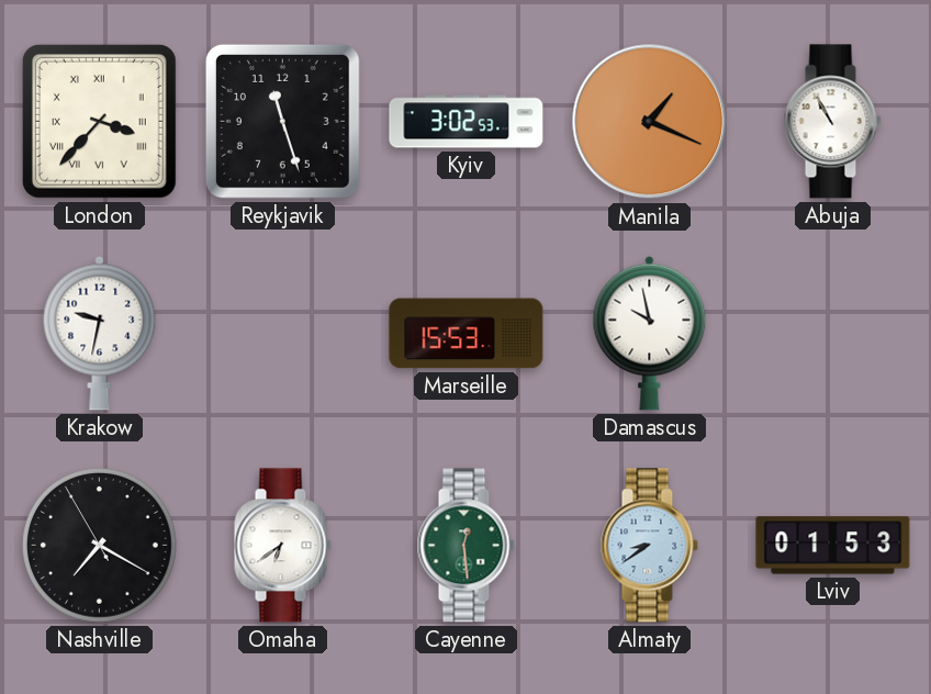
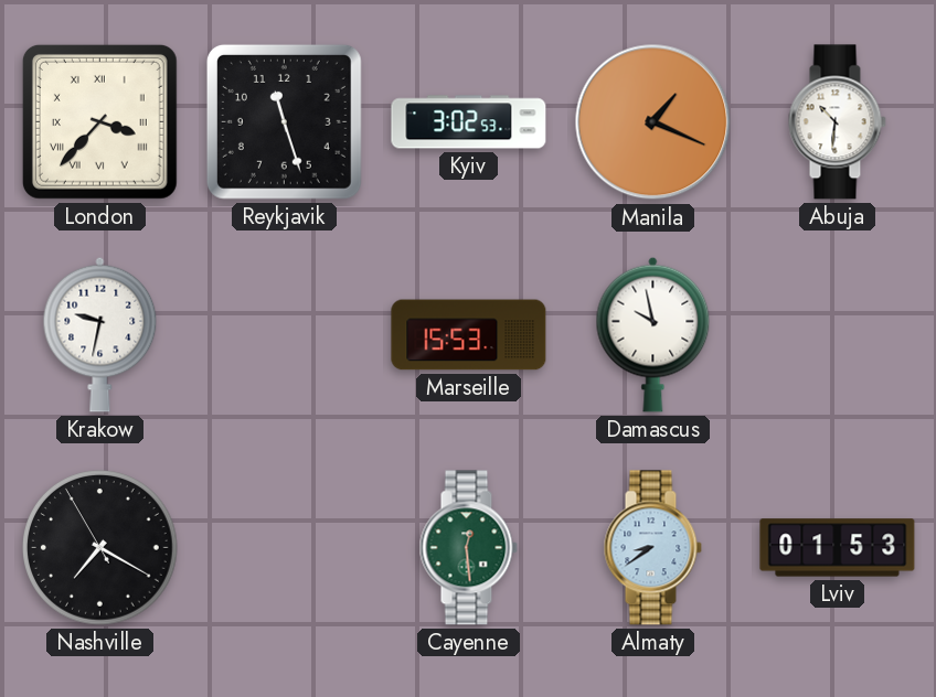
Abuja: 10:55 -> 10:31 (837, 122)
Omaha: 6:39 -> none (282, 546)
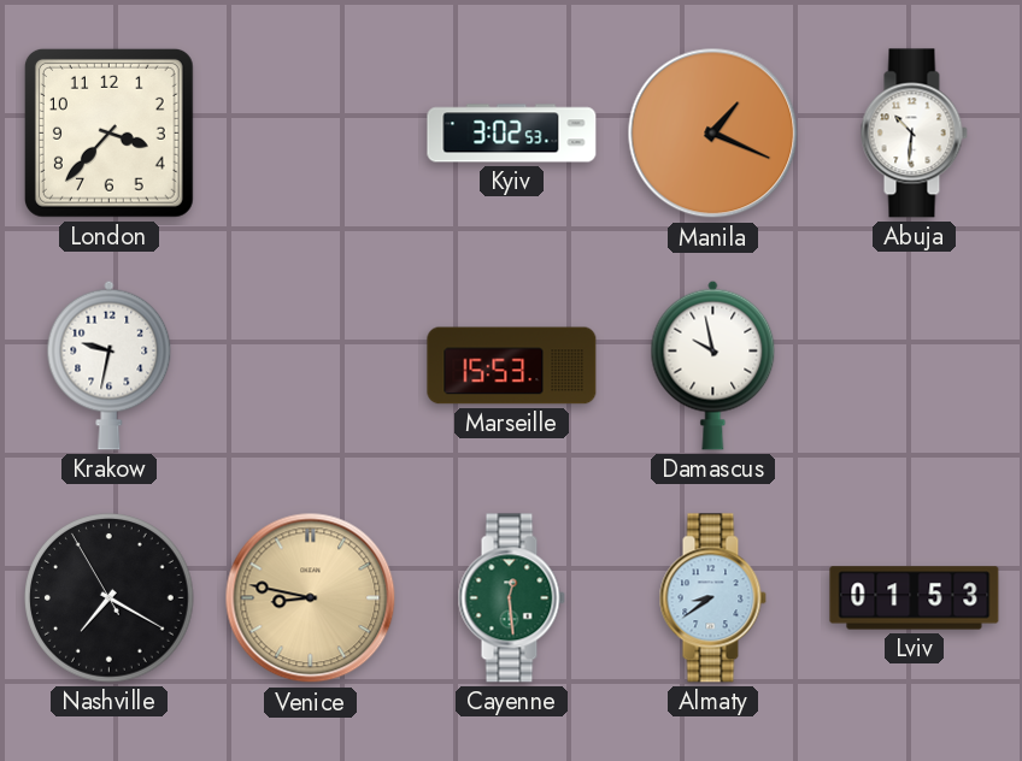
London numerals: Roman -> Arabic (108, 132)
Reykjavik: 11:27 -> none (284, 121)
Venice: none -> 8:47 (311, 598)
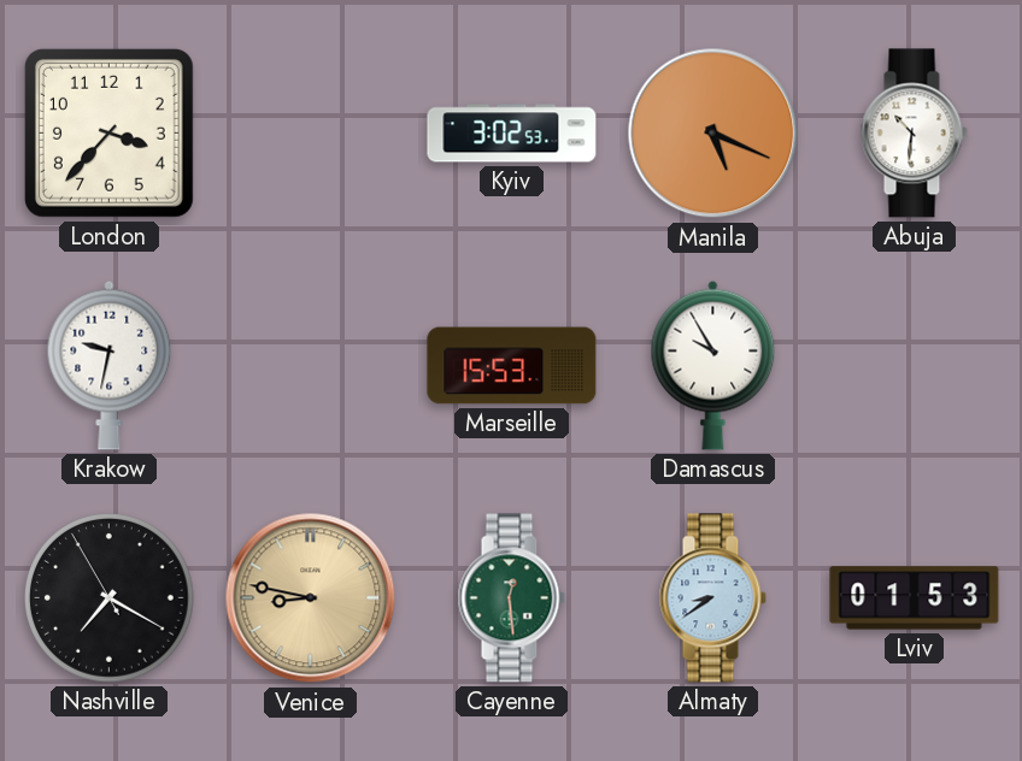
Manila: 1:19 -> 5:19 (713, 134)
Damascus: 9:58 -> 9:55 (713, 365)
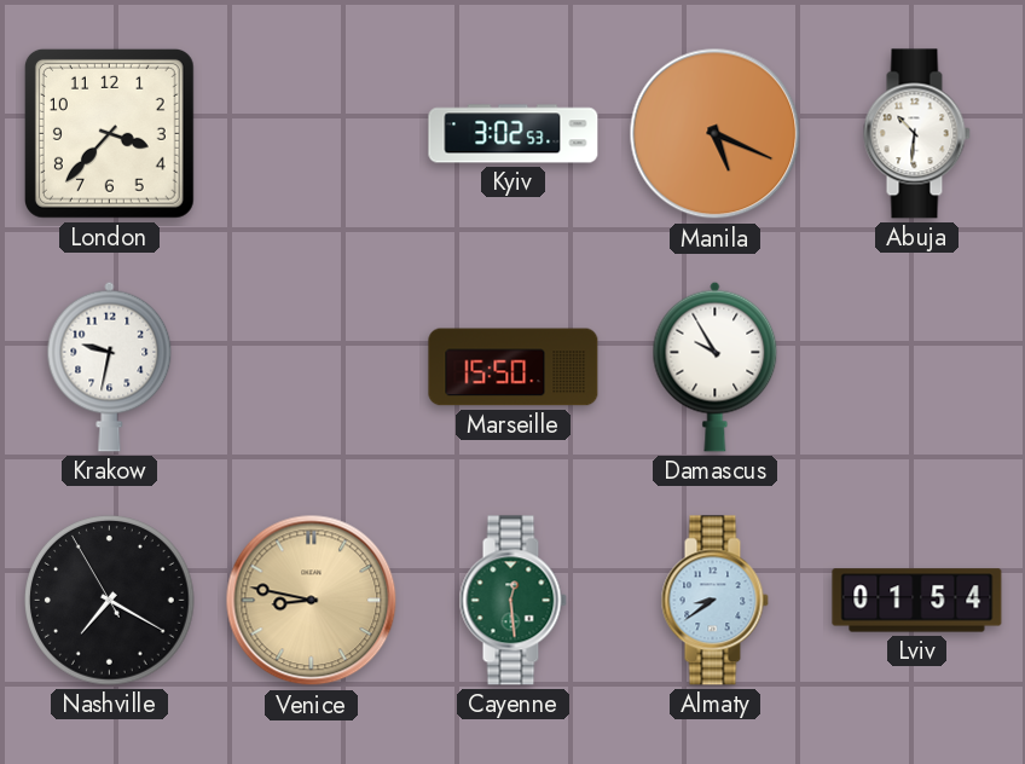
Marseille: 15:53 -> 15:50 (514, 367)
Lviv: 01:53 -> 01:54 (917, 601)
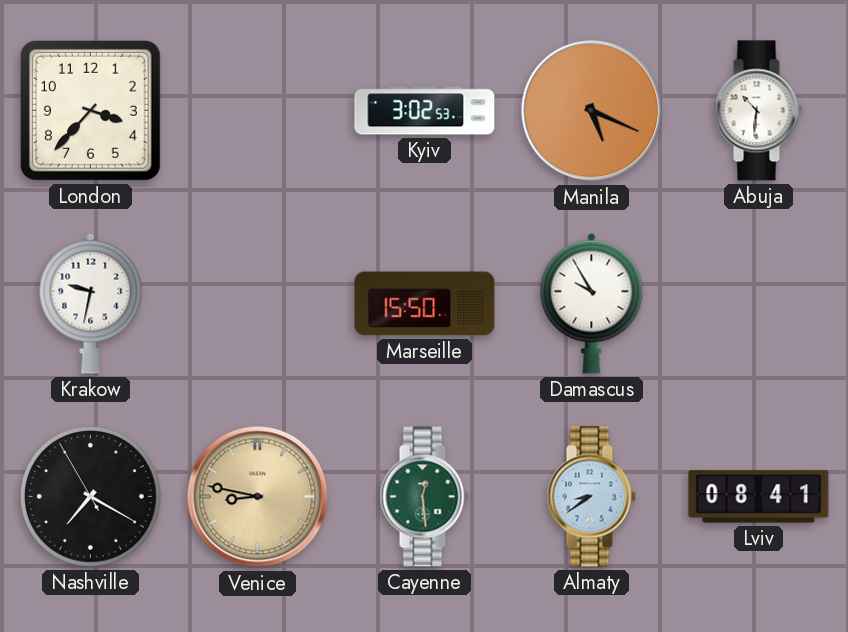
Lviv: 01:54 -> 08:41 (759, 497)
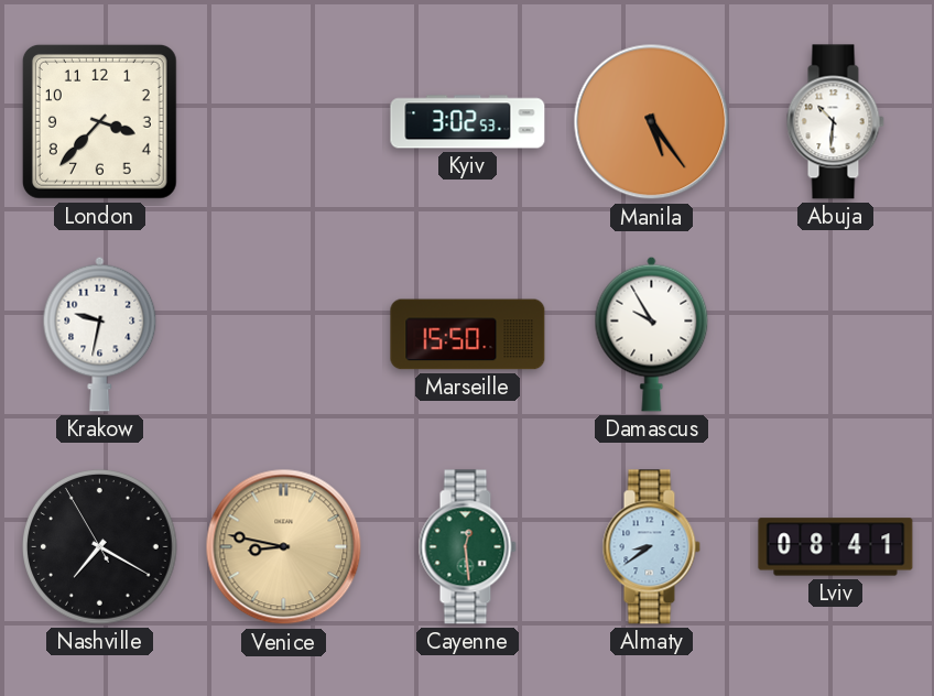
Manila: 5:19 -> 5:24 (652, 122)
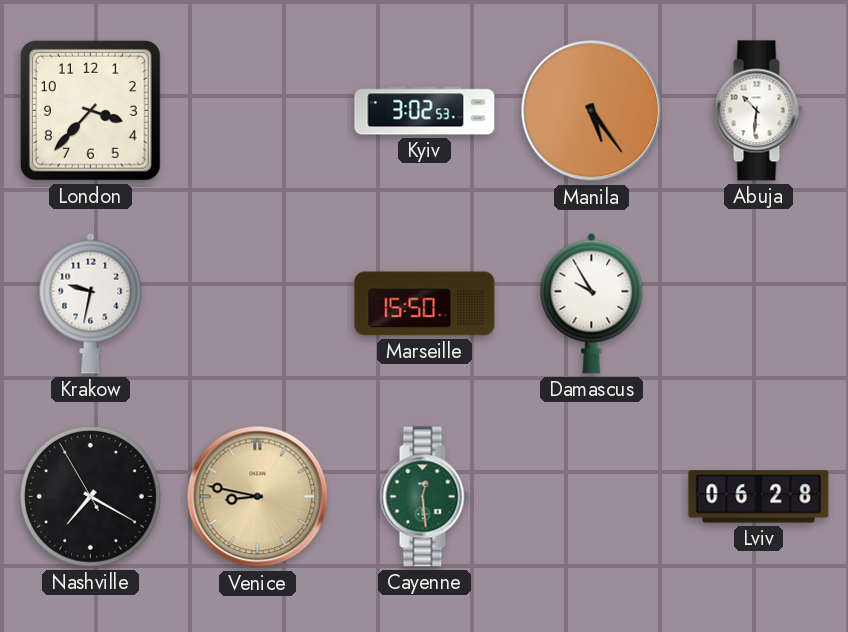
Almaty: 8:39 -> none (651, 547)
Lviv: 08:41 -> 06:28 (759, 497)
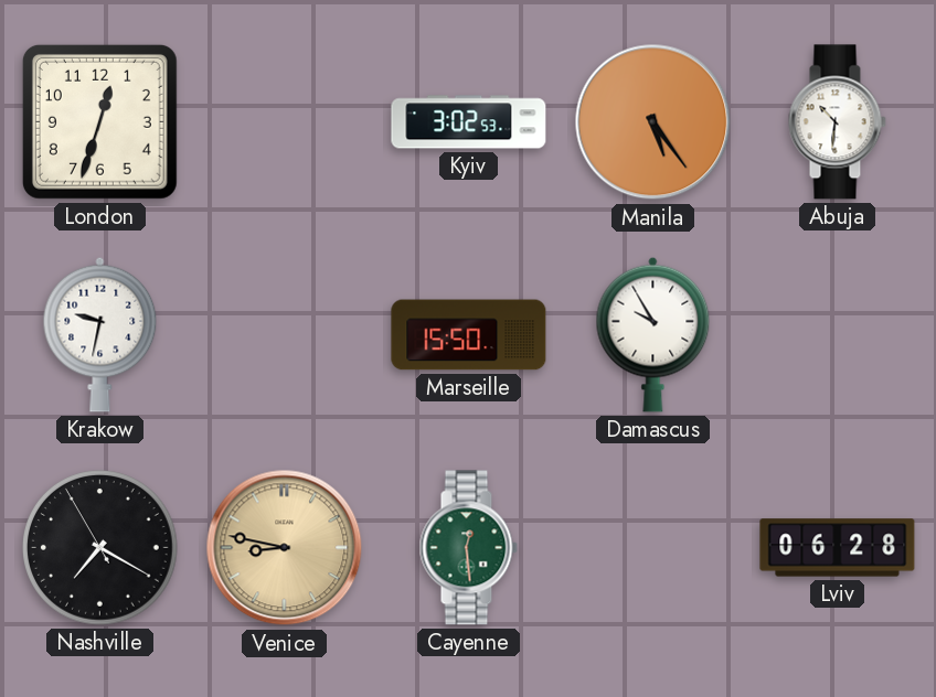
London: 3:37 -> 12:33 (99, 121)
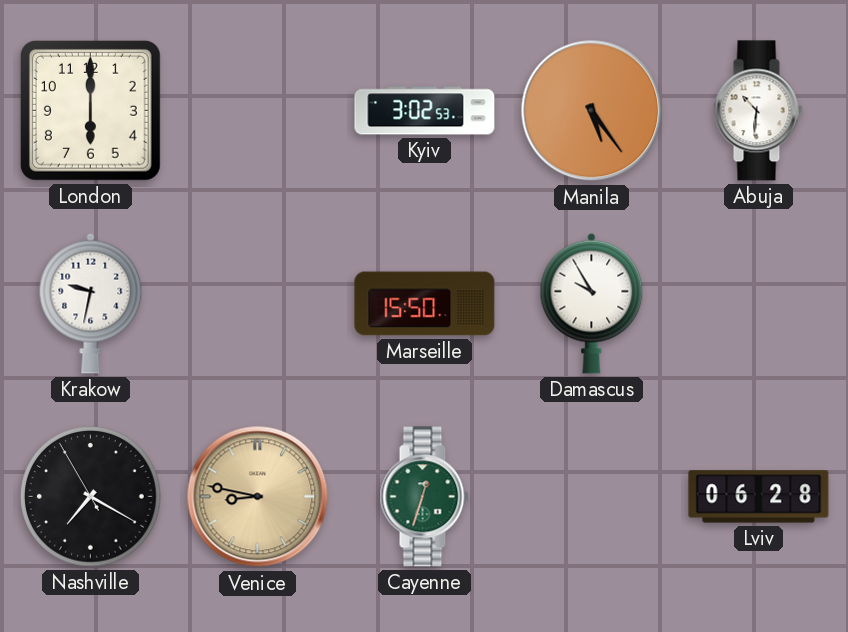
London: 12:33 -> 6:00 (90, 110)
Cayenne: 12:29 -> 12:33 (424, 497)
